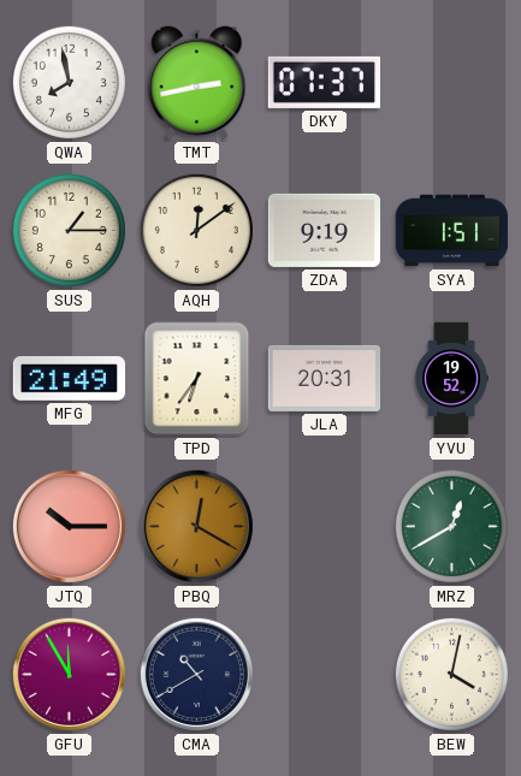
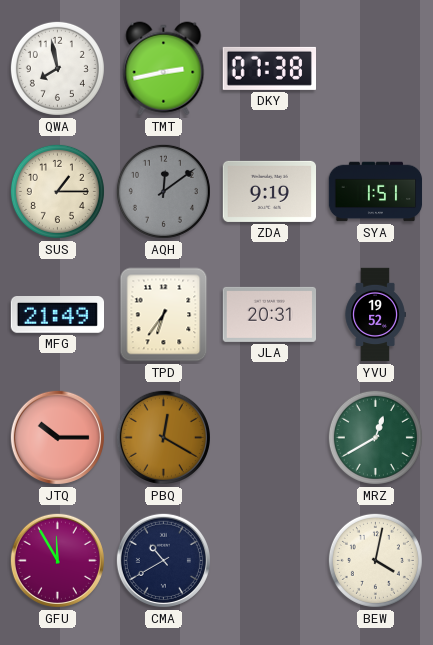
DKY: 07:37 -> 07:38 (269, 68)
AQH dial: cream -> grey (163, 191)
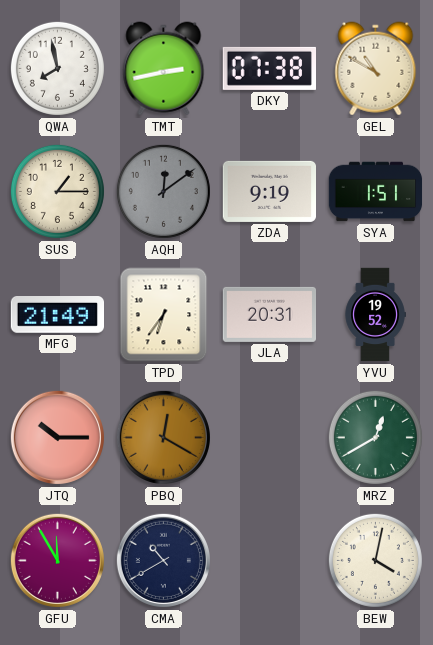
GEL: none -> 10:50 (376, 69)
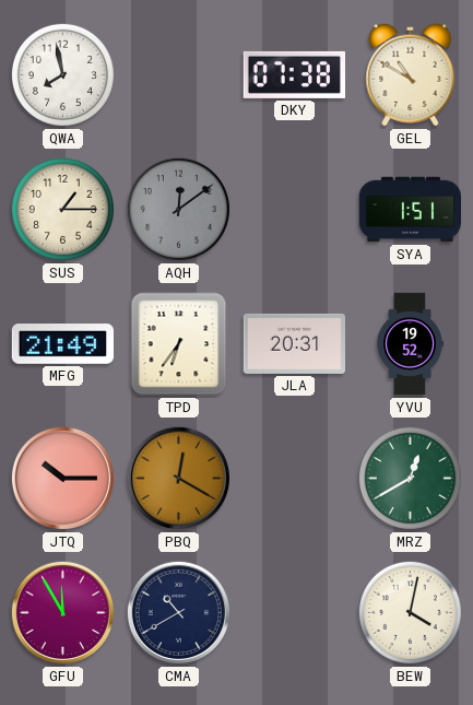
TMT: 2:43 -> none (164, 69)
ZDA: 9:19 -> none (269, 191)
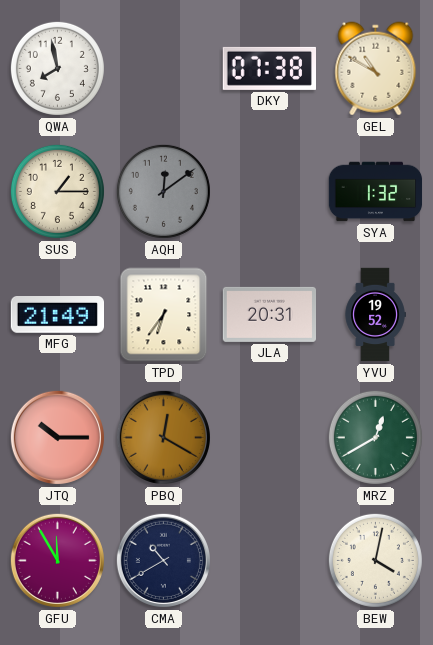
SYA: 1:51 -> 1:32 (376, 192)
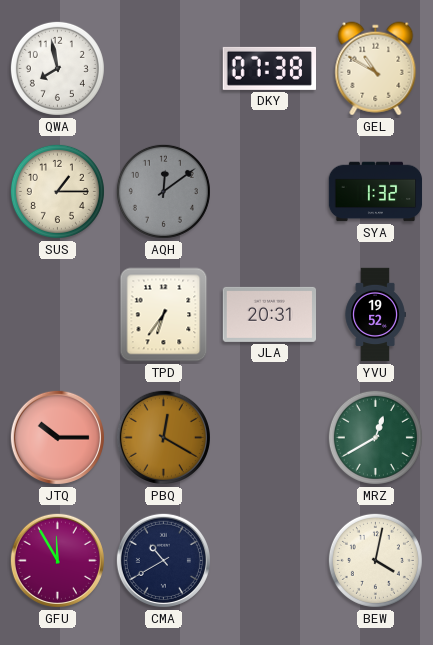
MFG: 21:49 -> none (57, 315)
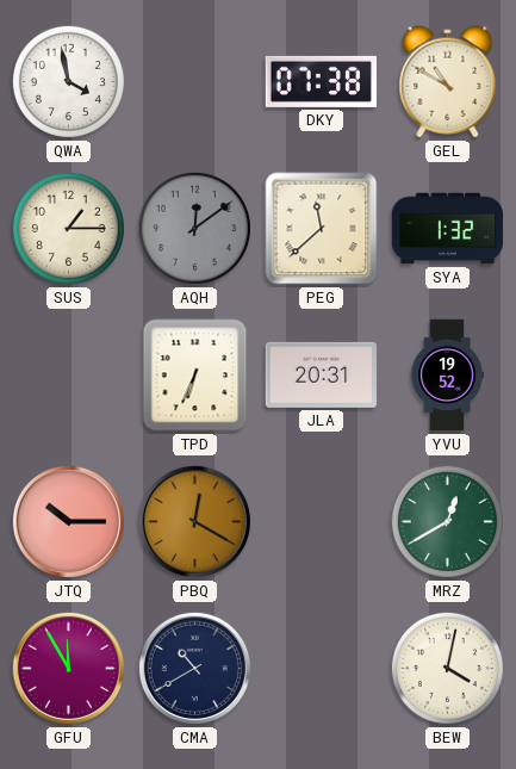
QWA: 7:58 -> 3:58 (68, 81)
PEG: none -> 11:38 (322, 229)
TPD: 6:36 -> 6:34 (195, 376)
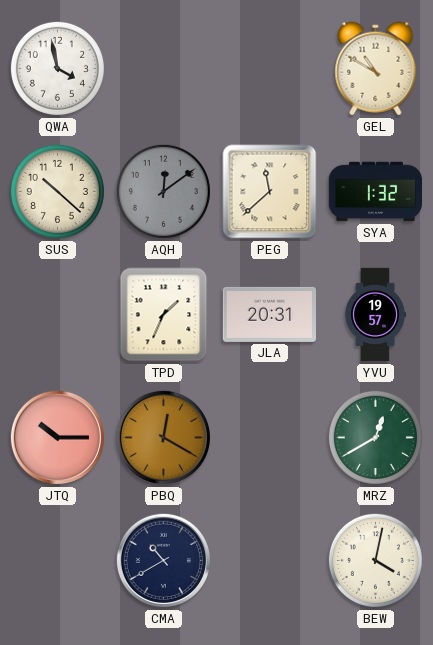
DKY: 07:38 -> none (321, 81)
SUS: 1:15 -> 10:22 (57, 191)
TPD: 6:34 -> 1:34 (164, 315)
YVU: 19:52 -> 19:57 (375, 315)
GFU: 11:55 -> none (68, 668)
